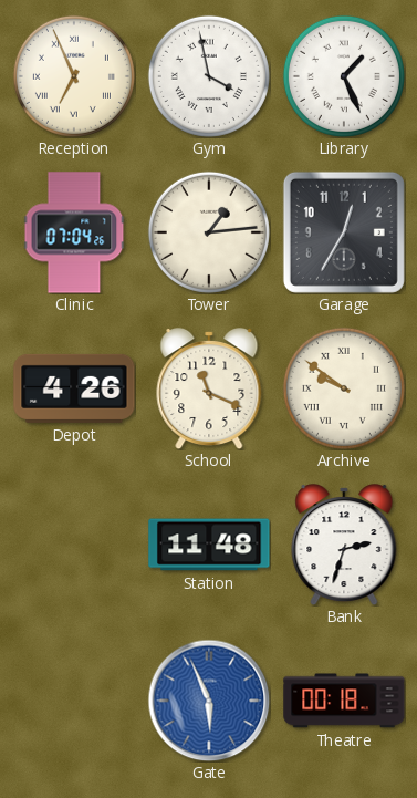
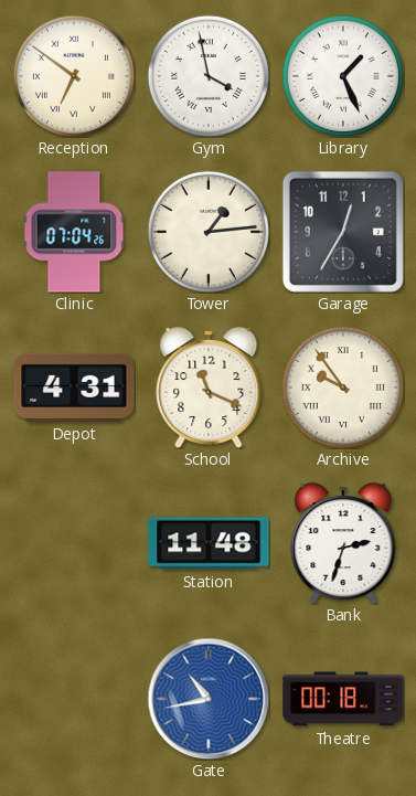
Reception: 6:56 -> 6:51 (74, 76)
Depot: 4:26 -> 4:31 (74, 388)
Archive: 9:51 -> 9:54 (343, 388)
Gate: 5:56 -> 10:43 (209, 699)
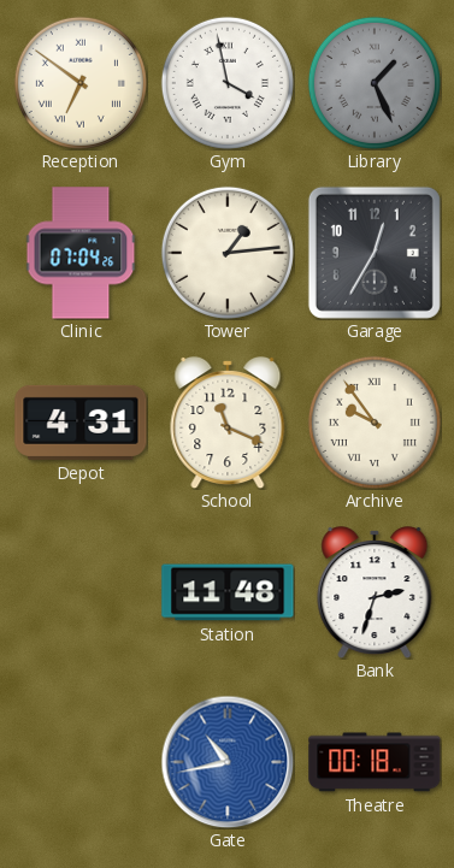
Library dial: white -> grey (375, 83)
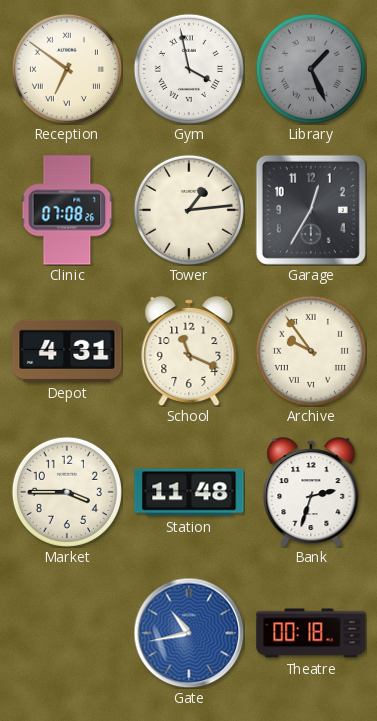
Clinic: 07:04 -> 07:08 (67, 210)
Market: none -> 3:45 (67, 492)
